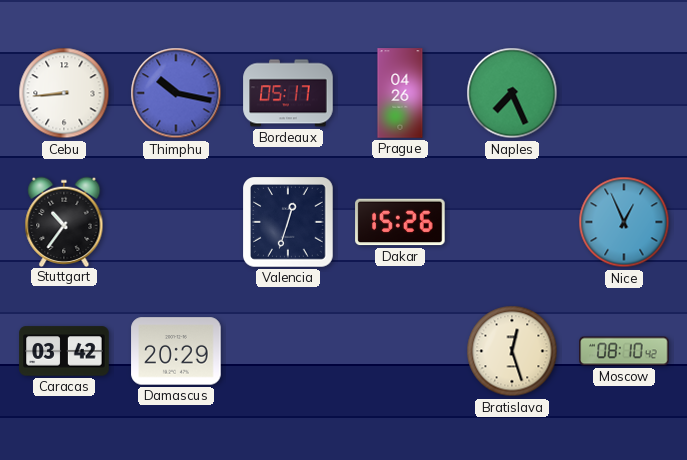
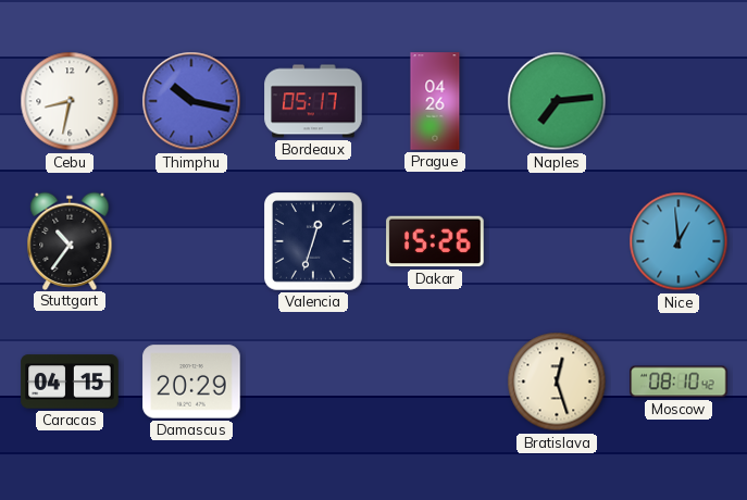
Cebu: 8:44 -> 8:32 (70, 101)
Naples: 7:26 -> 7:14 (557, 101)
Nice: 12:56 -> 12:59 (678, 241)
Caracas: 03:42 -> 04:15 (70, 382)
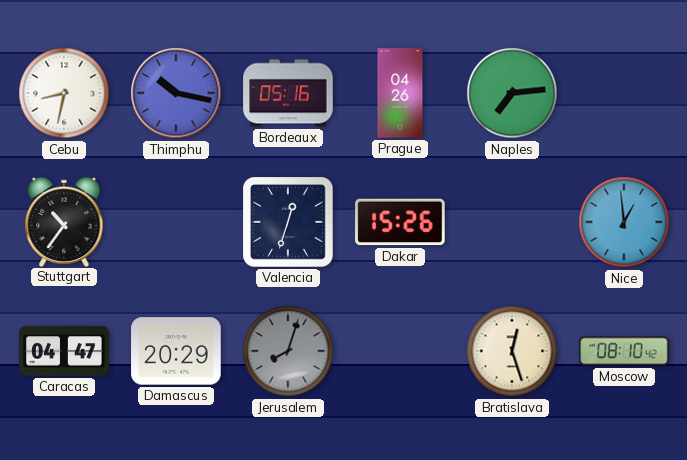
Bordeaux: 05:17 -> 05:16 (288, 93)
Caracas: 04:15 -> 04:47 (64, 351)
Jerusalem: none -> 8:03 (288, 351)
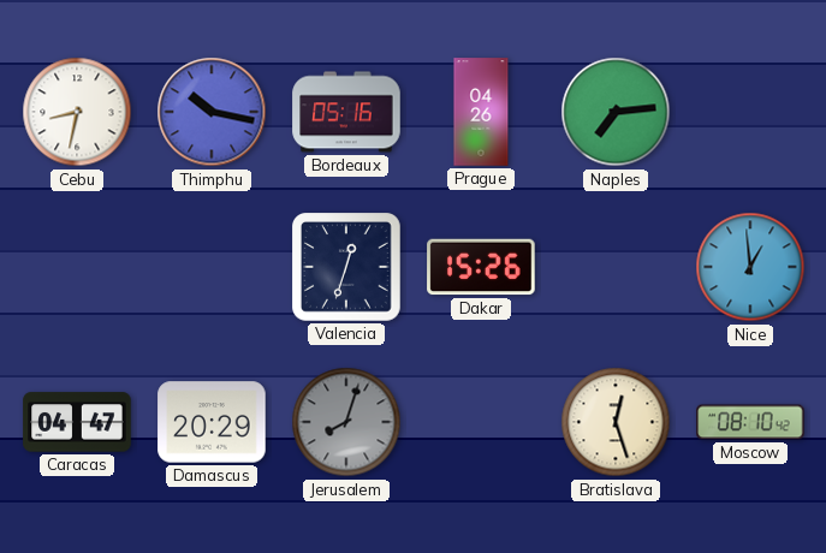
Stuttgart: 10:36 -> none (64, 221)
